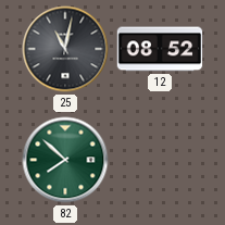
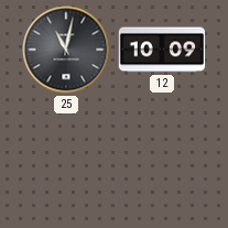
12: 08:52 -> 10:09 (162, 50)
82: 7:52 -> none (65, 160)
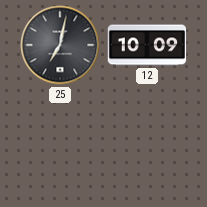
25: 11:02 -> 7:02 (60, 45)
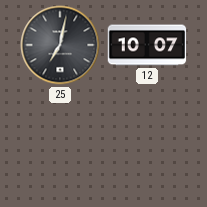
12: 10:09 -> 10:07 (147, 45)
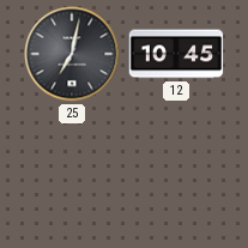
12: 10:07 -> 10:45 (176, 54)
